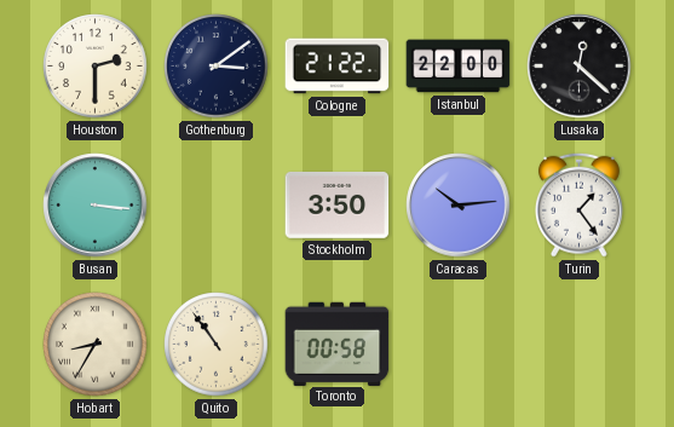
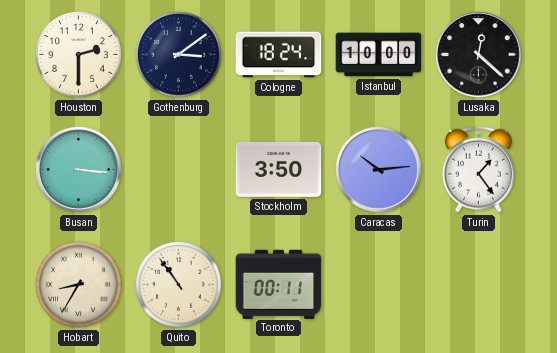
Cologne: 21:22 -> 18:24 (279, 55)
Istanbul: 22:00 -> 10:00 (379, 55)
Toronto: 00:58 -> 00:11 (279, 284)
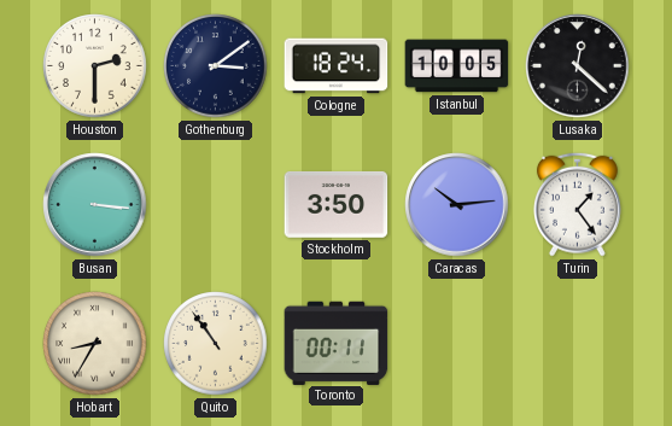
Istanbul: 10:00 -> 10:05 (457, 66)
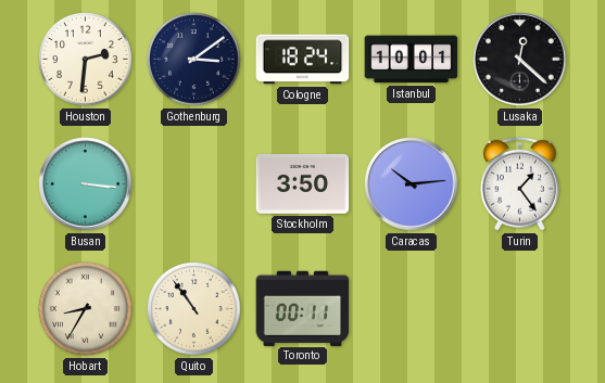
Houston: 2:30 -> 2:31 (86, 60)
Istanbul: 10:05 -> 10:01 (412, 60)
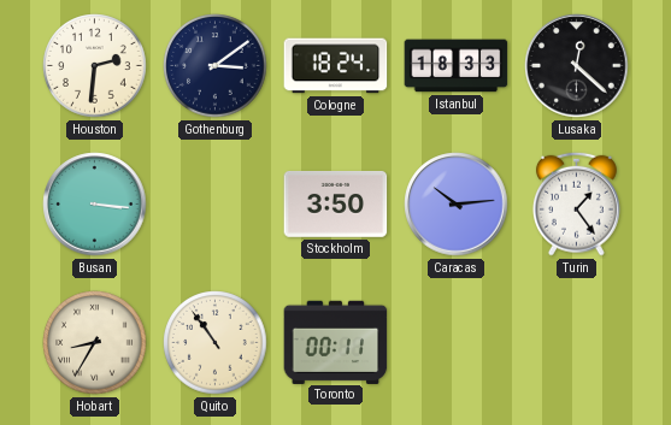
Istanbul: 10:01 -> 18:33 (457, 66)
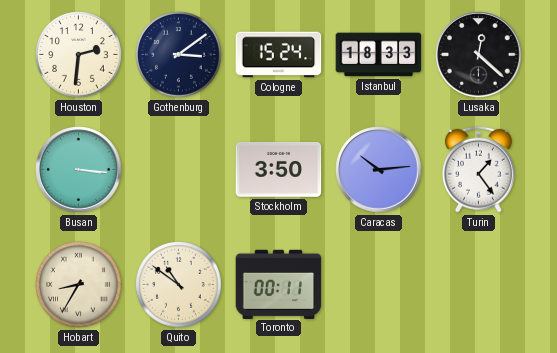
Cologne: 18:24 -> 15:24 (279, 55)
Quito: 10:54 -> 10:51 (179, 285)
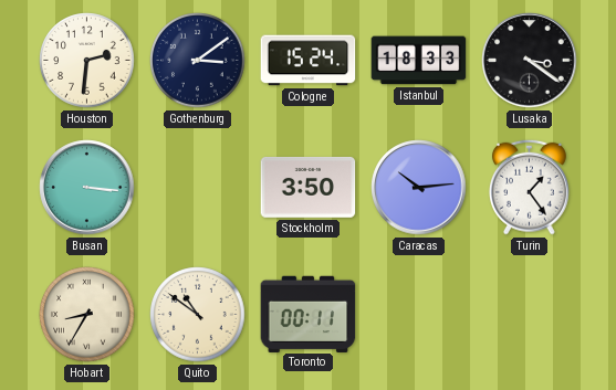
Lusaka: 12:22 -> 3:21 (530, 61)
